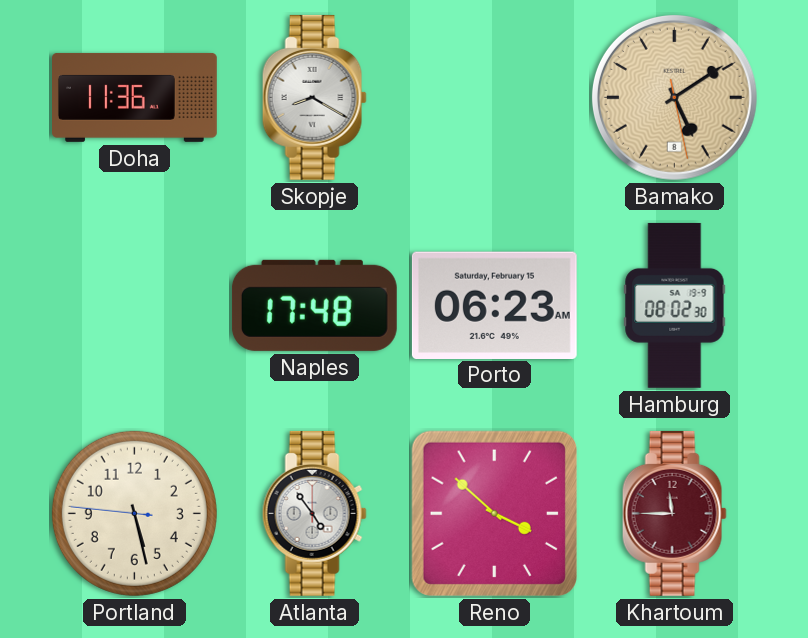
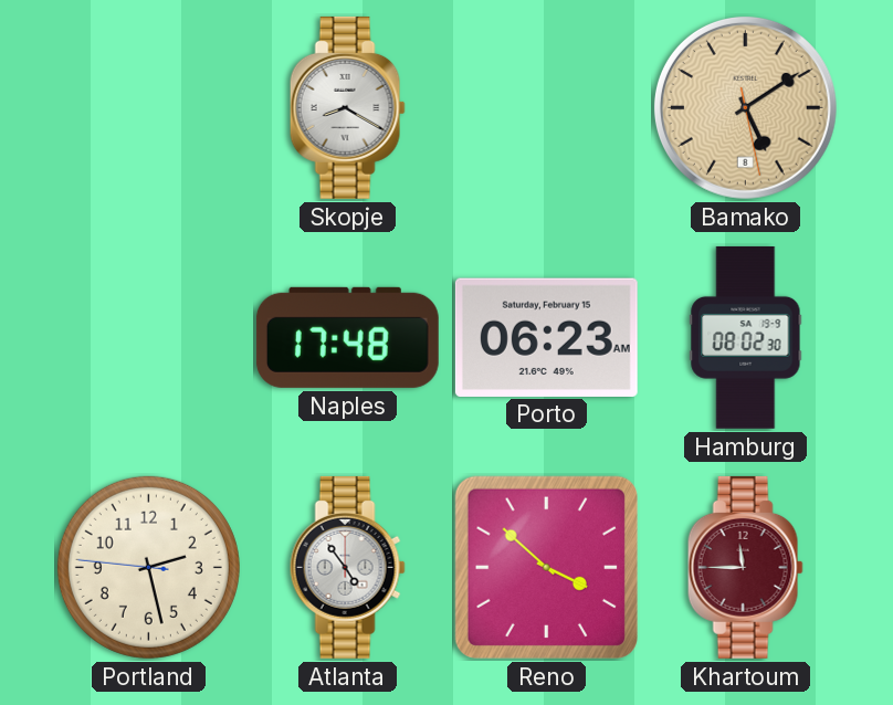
Doha: 11:36 -> none (135, 97)
Portland: 5:27 -> 2:27 (148, 567)
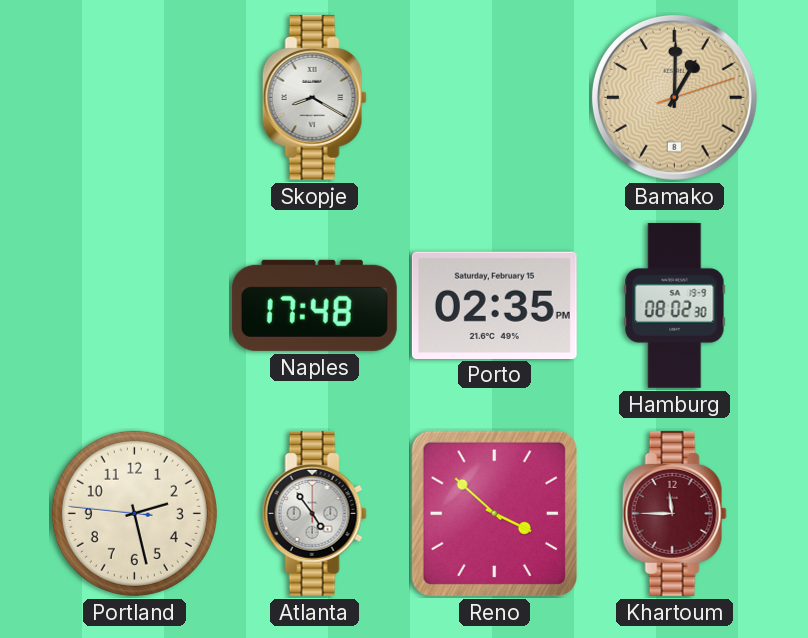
Bamako: 5:09 -> 1:00 (674, 97)
Porto: 06:23 -> 02:35 (494, 305)
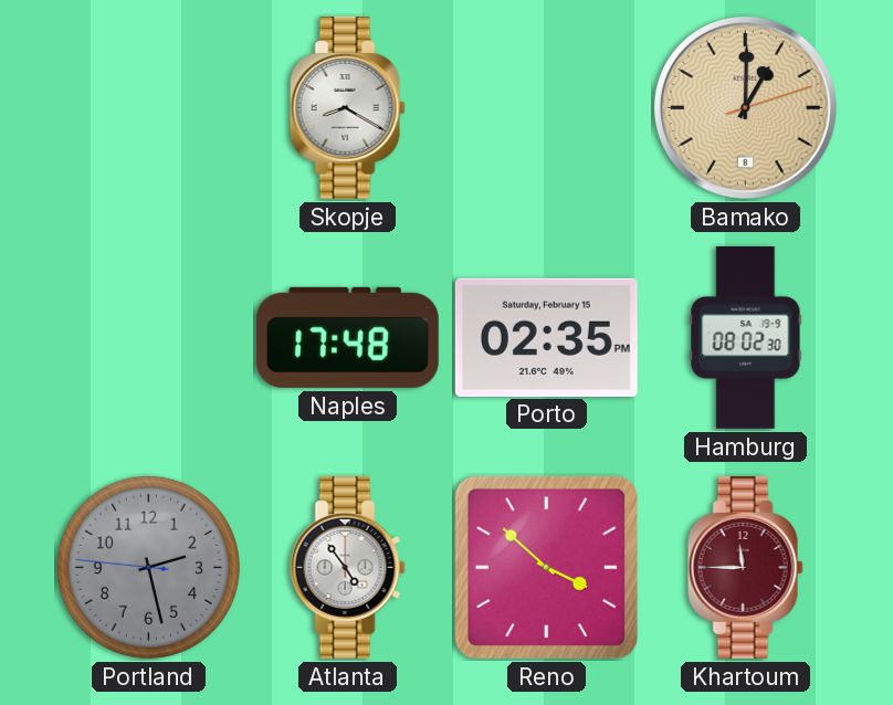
Portland dial: cream -> grey (148, 567)
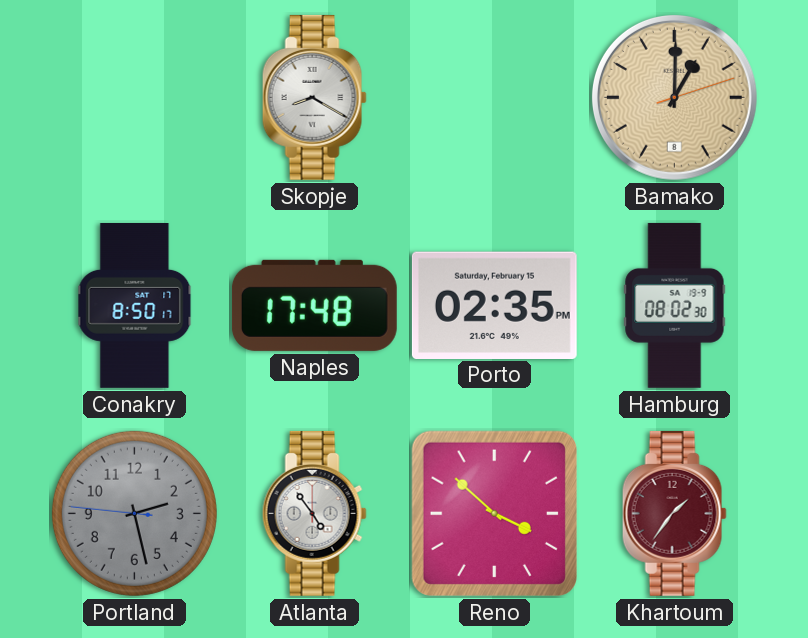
Conakry: none -> 8:50 (135, 306)
Khartoum: 11:45 -> 1:36 (674, 513)
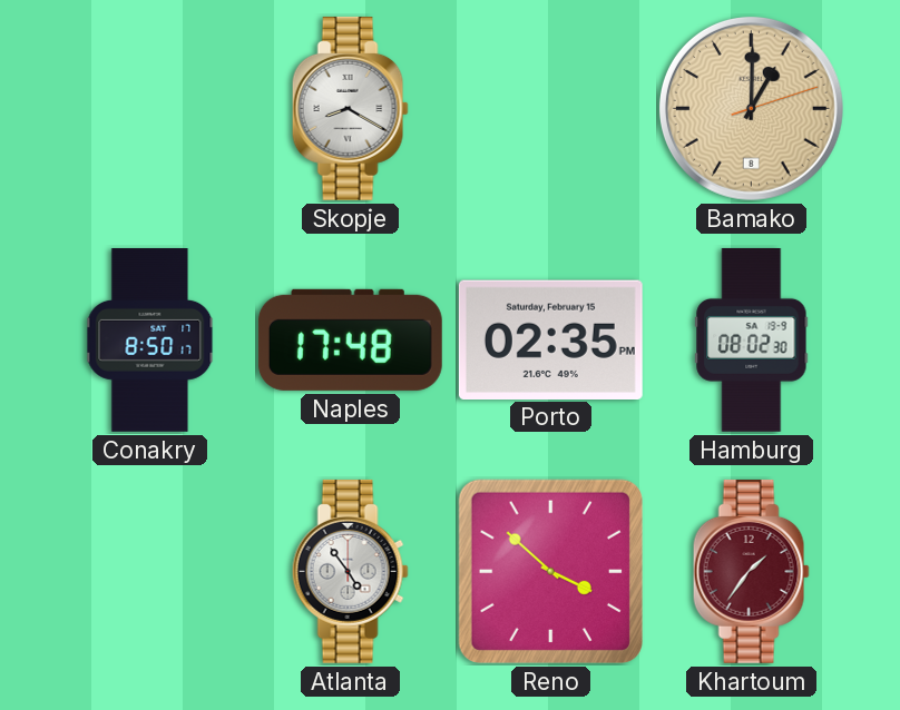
Portland: 2:27 -> none (134, 513)
